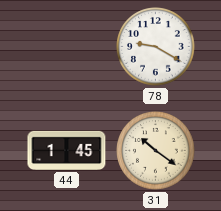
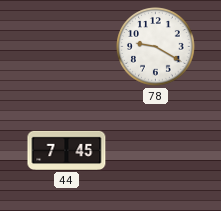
44: 1:45 -> 7:45 (67, 150)
31: 10:21 -> none (156, 151)
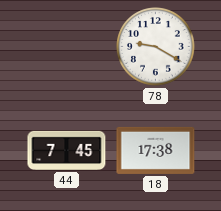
18: none -> 17:38 (156, 150)
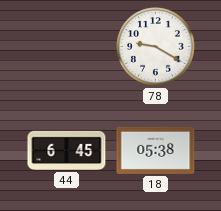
44: 7:45 -> 6:45 (67, 150)
18: 17:38 -> 05:38 (156, 150)
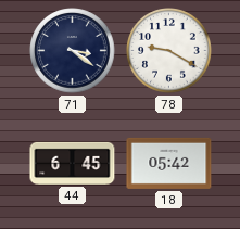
71: none -> 3:21 (73, 51)
18: 05:38 -> 05:42 (169, 163)
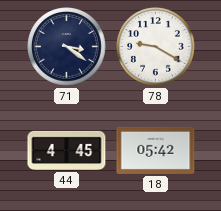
44: 6:45 -> 4:45 (67, 150)
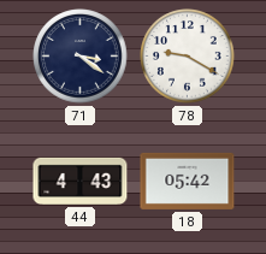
44: 4:45 -> 4:43 (81, 181)
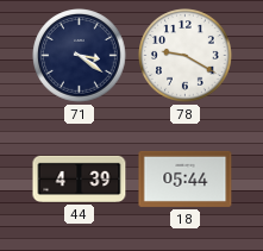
44: 4:43 -> 4:39 (80, 178)
18: 05:42 -> 05:44 (186, 178)
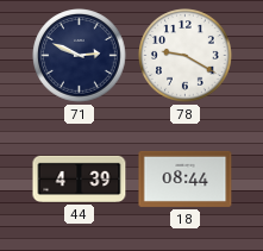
71: 3:21 -> 2:49 (80, 56)
18: 05:44 -> 08:44 (186, 178)
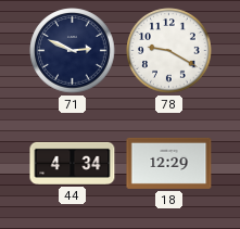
44: 4:39 -> 4:34 (73, 163)
18: 08:44 -> 12:29 (169, 163)
